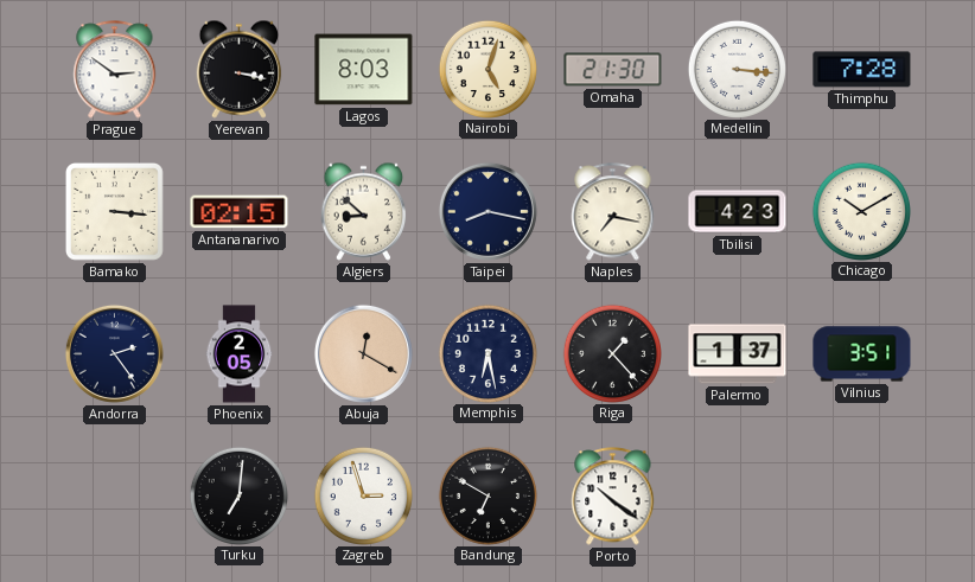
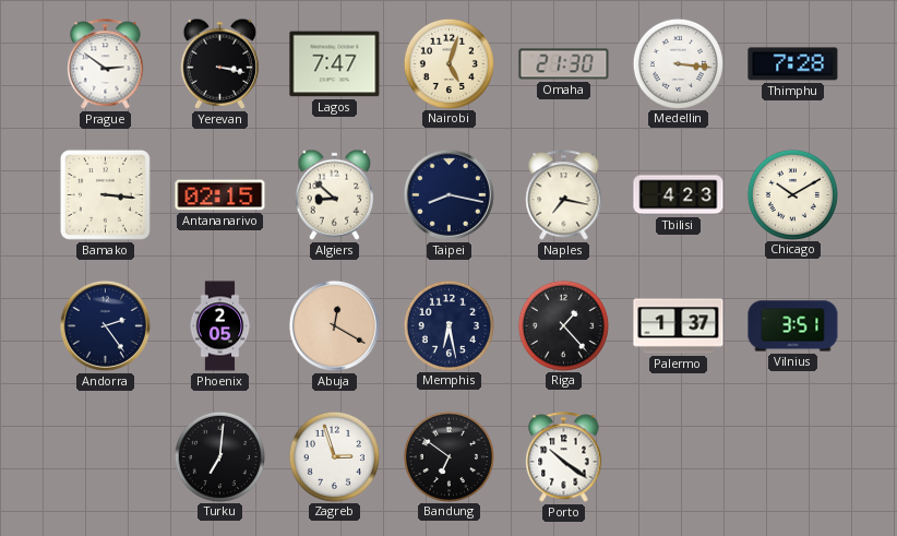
Lagos: 8:03 -> 7:47 (335, 64)
Bandung: 6:50 -> 6:51 (448, 456)
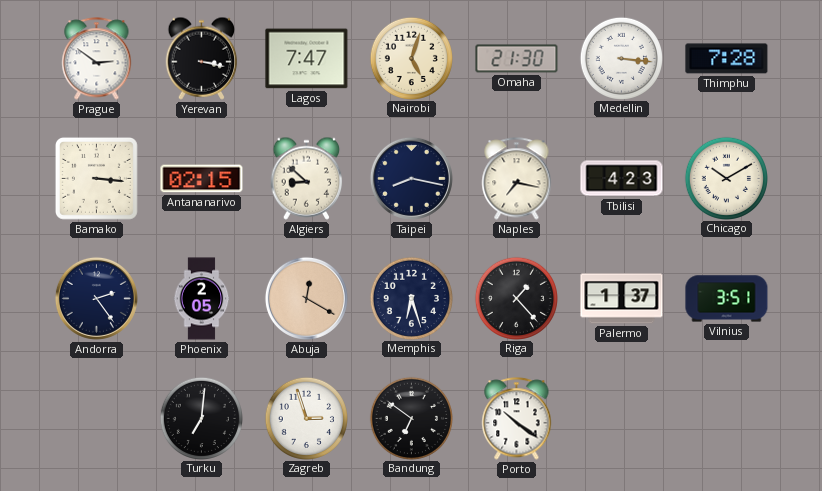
Memphis: 6:28 -> 6:27 (411, 298)
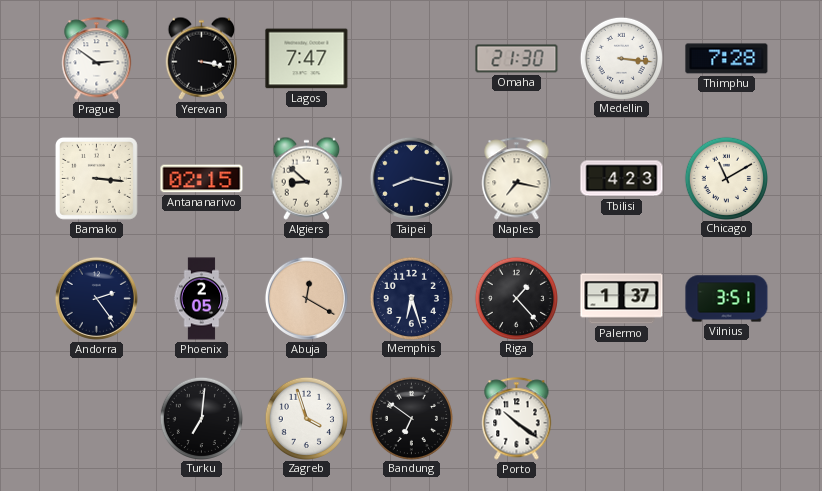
Nairobi: 5:03 -> none (411, 58)
Chicago: 10:10 -> 11:10 (726, 178)
Zagreb: 2:57 -> 3:57 (306, 418)
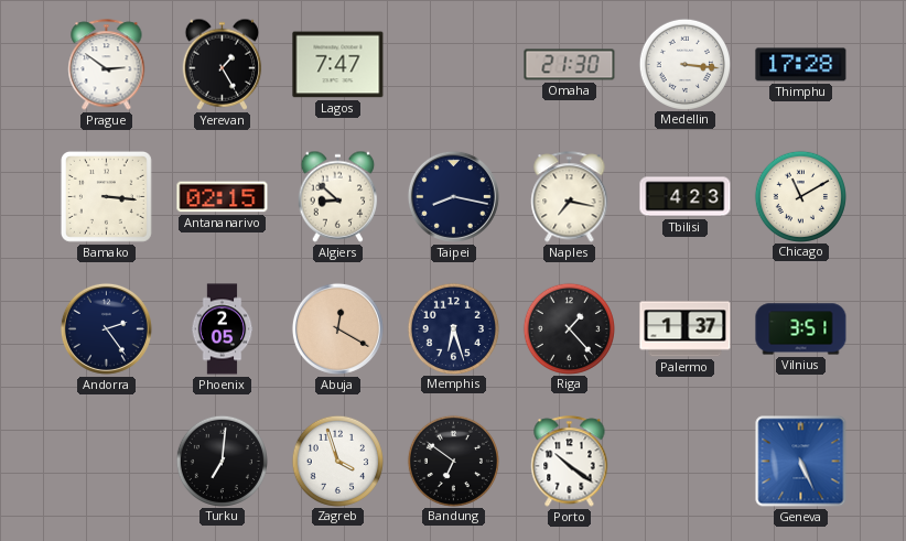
Yerevan: 3:17 -> 1:25 (223, 64)
Thimphu: 7:28 -> 17:28 (801, 65)
Geneva: none -> 5:26 (801, 462)
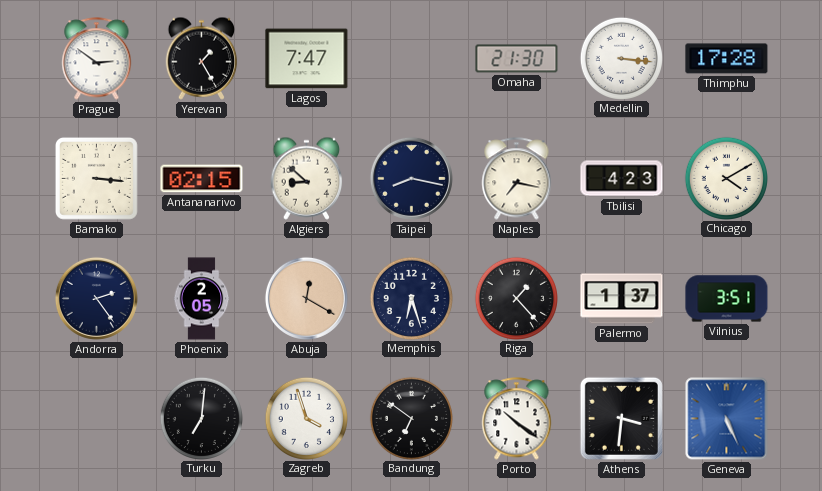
Chicago: 11:10 -> 4:10 (726, 178)
Athens: none -> 3:31 (621, 418)
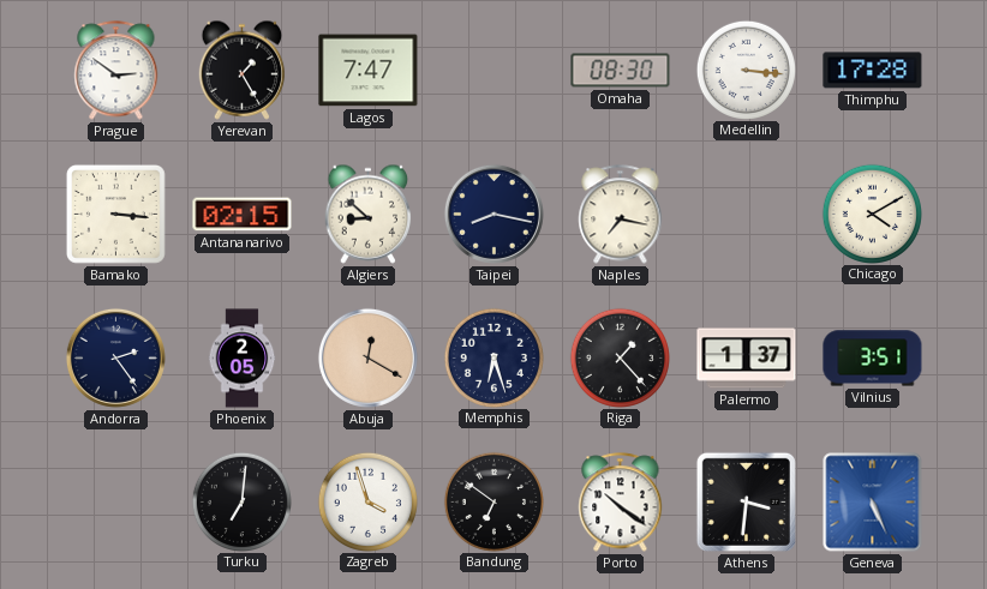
Omaha: 21:30 -> 08:30 (621, 71)
Tbilisi: 4:23 -> none (622, 179)
